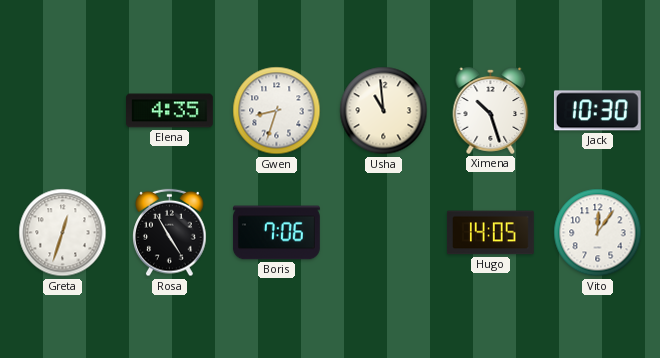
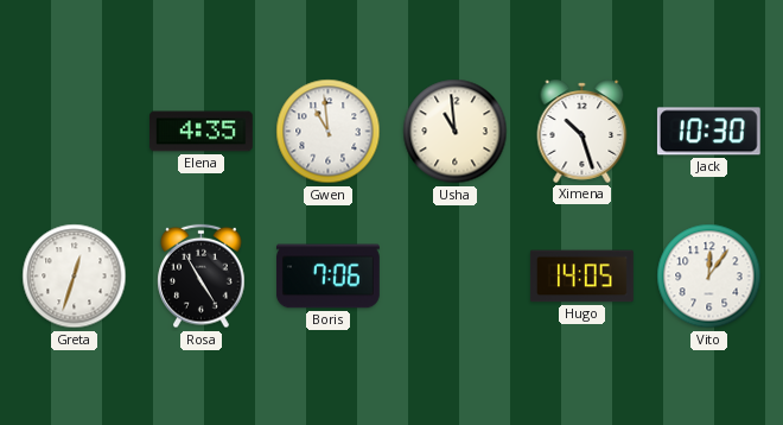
Gwen: 8:33 -> 10:59 (329, 132)
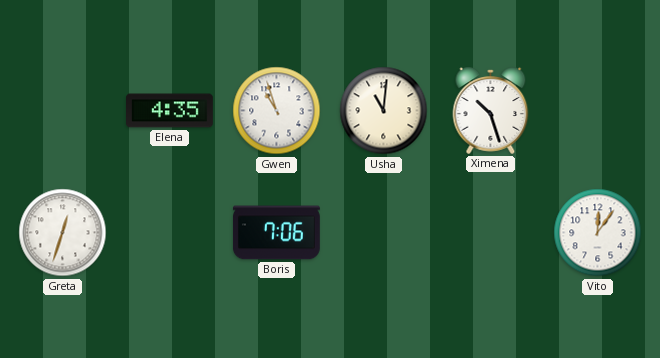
Gwen: 10:59 -> 10:57 (277, 111)
Usha: 10:59 -> 11:01 (384, 111)
Jack: 10:30 -> none (708, 132)
Rosa: 4:55 -> none (202, 277)
Hugo: 14:05 -> none (581, 277)
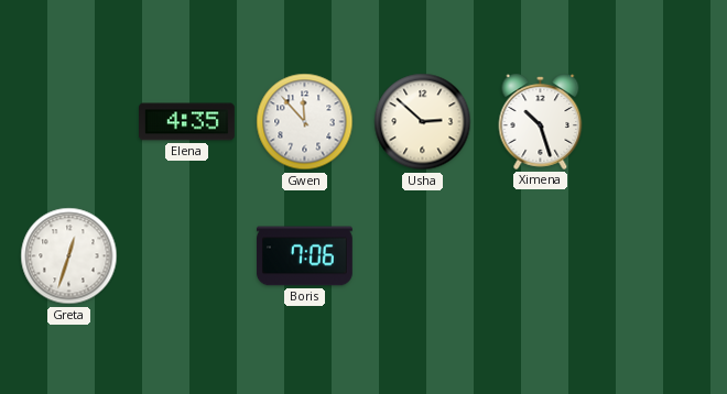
Gwen: 10:57 -> 11:53 (305, 122)
Usha: 11:01 -> 2:52 (423, 122)
Vito: 12:06 -> none (598, 233)
